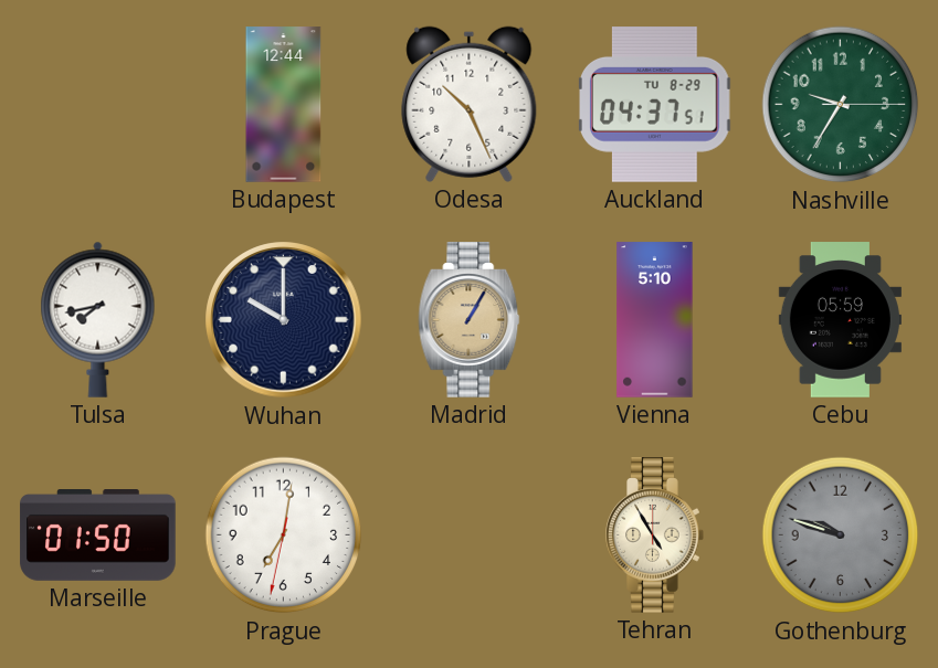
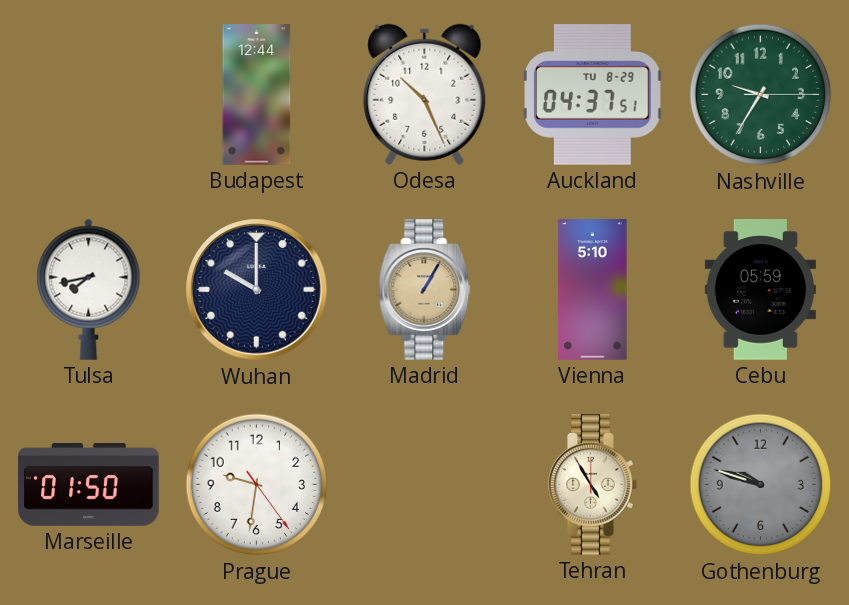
Prague: 7:01 -> 9:31 (257, 485)
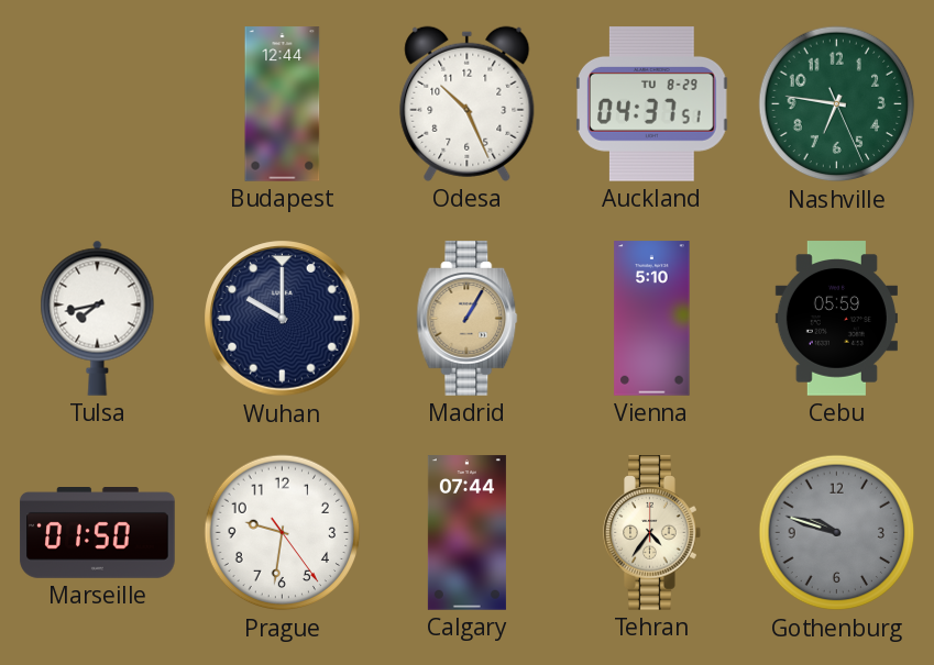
Nashville: 9:35 -> 6:46 (837, 104)
Calgary: none -> 07:44 (466, 533)
Tehran: 4:55 -> 4:36 (652, 533)
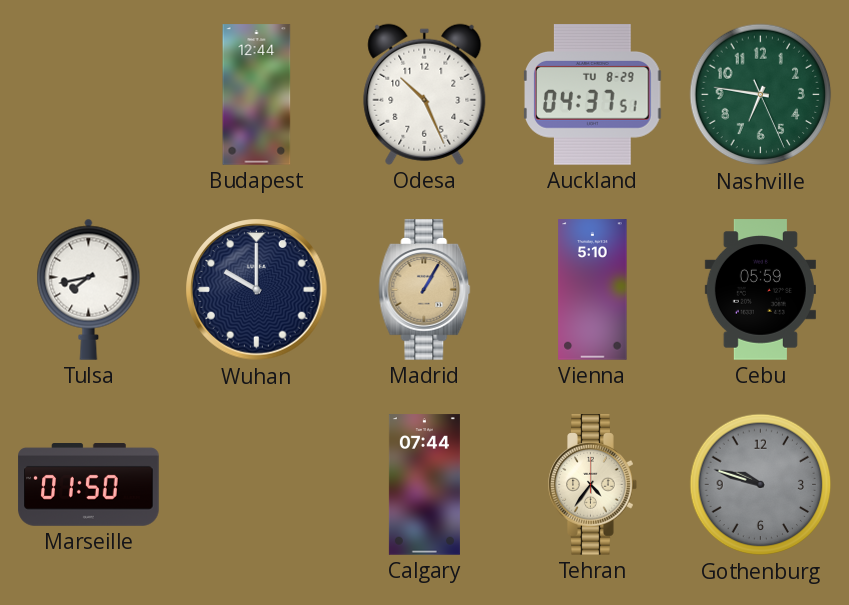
Prague: 9:31 -> none (283, 533)
